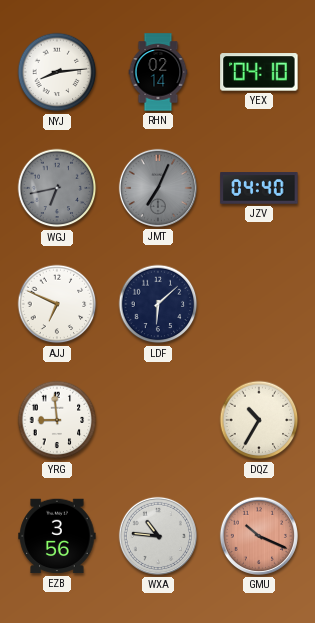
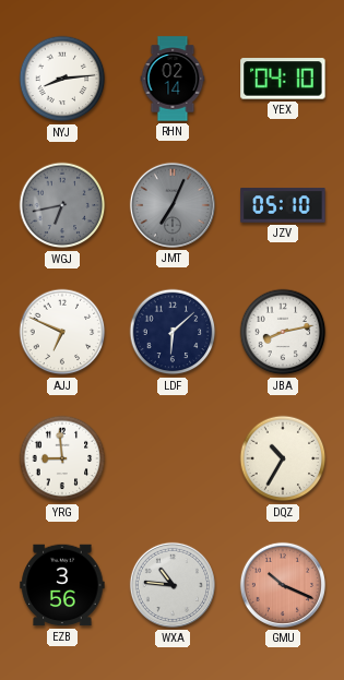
JZV: 04:40 -> 05:10 (283, 205)
JBA: none -> 8:13 (283, 332)
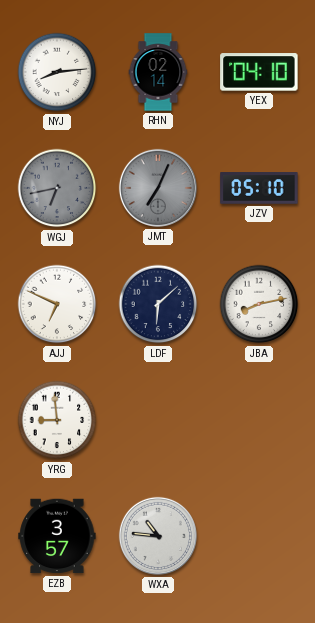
DQZ: 10:35 -> none (283, 458)
EZB: 3:56 -> 3:57 (57, 536)
GMU: 10:19 -> none (283, 585)
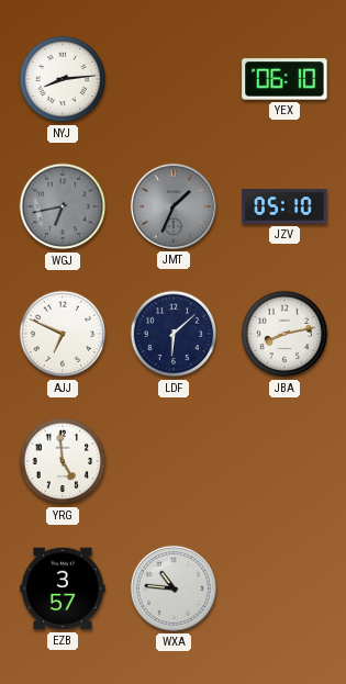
RHN: 02:14 -> none (158, 72)
YEX: 04:10 -> 06:10 (284, 79)
JMT: 7:04 -> 1:34 (174, 206)
YRG: 8:59 -> 4:59 (63, 461)
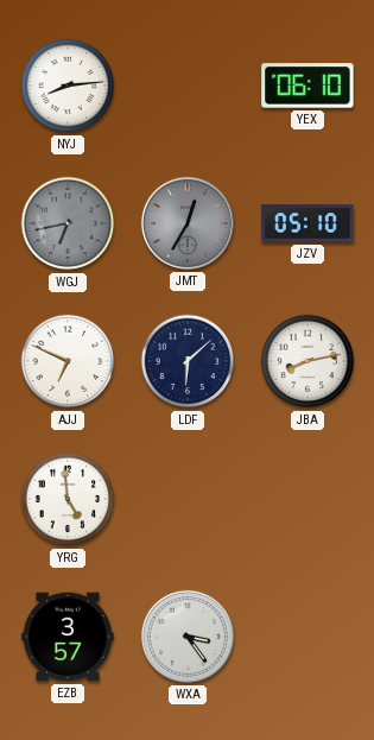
JMT: 1:34 -> 12:35 (188, 223)
WXA: 10:46 -> 3:24 (188, 637)
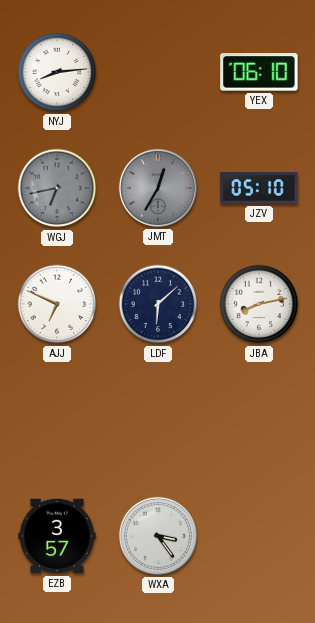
YRG: 4:59 -> none (68, 499)
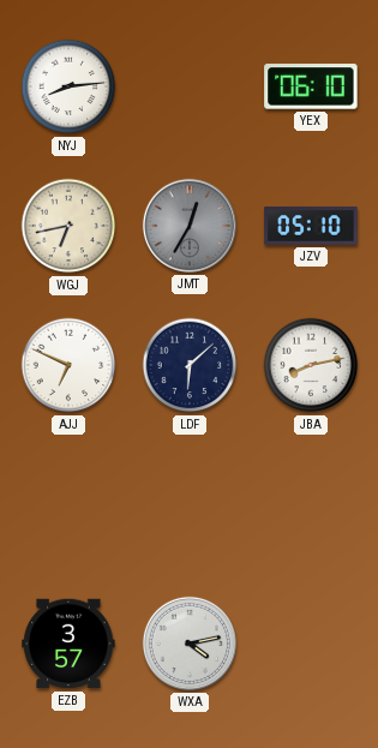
WGJ dial: grey -> cream (68, 226)
WXA: 3:24 -> 4:13 (190, 644)
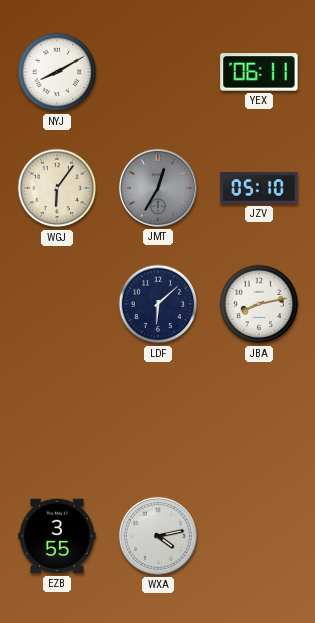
NYJ: 8:14 -> 8:10 (57, 72)
YEX: 06:10 -> 06:11 (259, 72)
WGJ: 6:43 -> 6:06 (57, 188)
AJJ: 6:49 -> none (68, 365)
EZB: 3:57 -> 3:55 (57, 536)
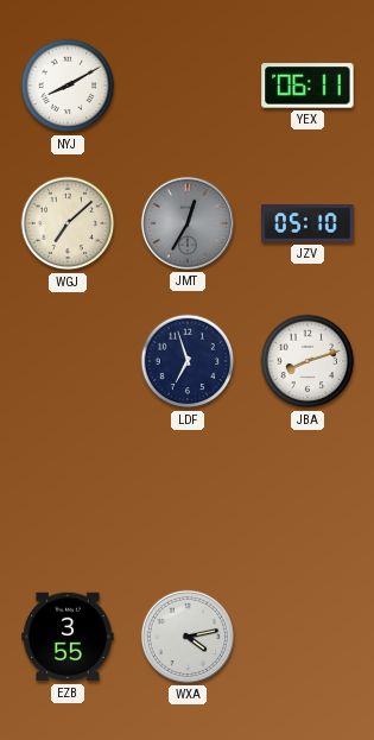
WGJ: 6:06 -> 7:08 (68, 223)
LDF: 6:08 -> 6:57 (188, 361)
JBA: 8:13 -> 8:12 (308, 361)
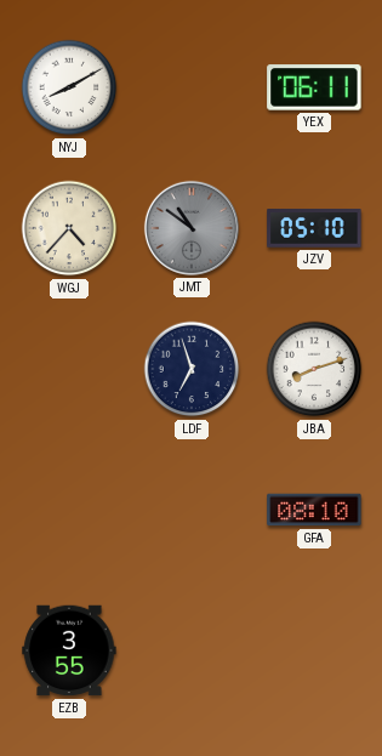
WGJ: 7:08 -> 4:37 (69, 228)
JMT: 12:35 -> 10:51 (192, 228)
GFA: none -> 08:10 (314, 510)
WXA: 4:13 -> none (188, 637)
